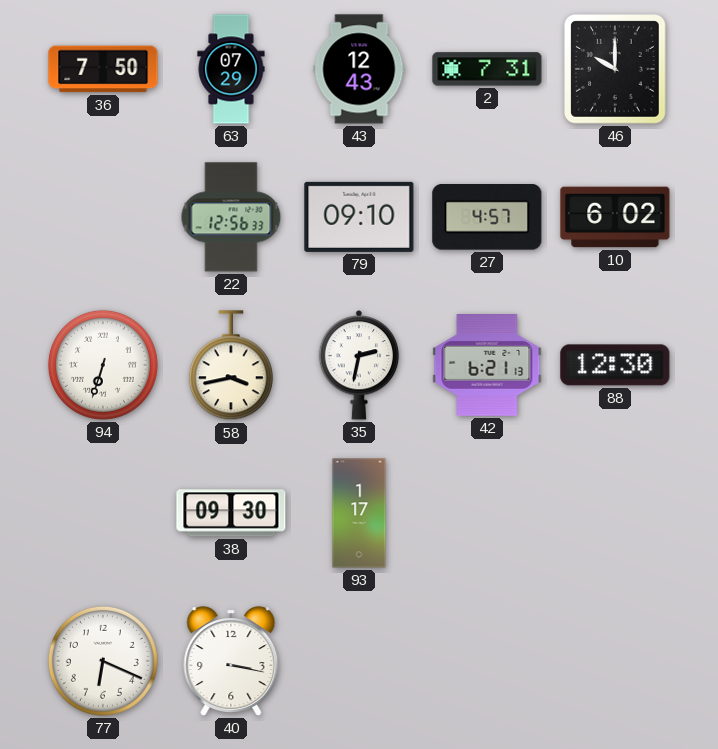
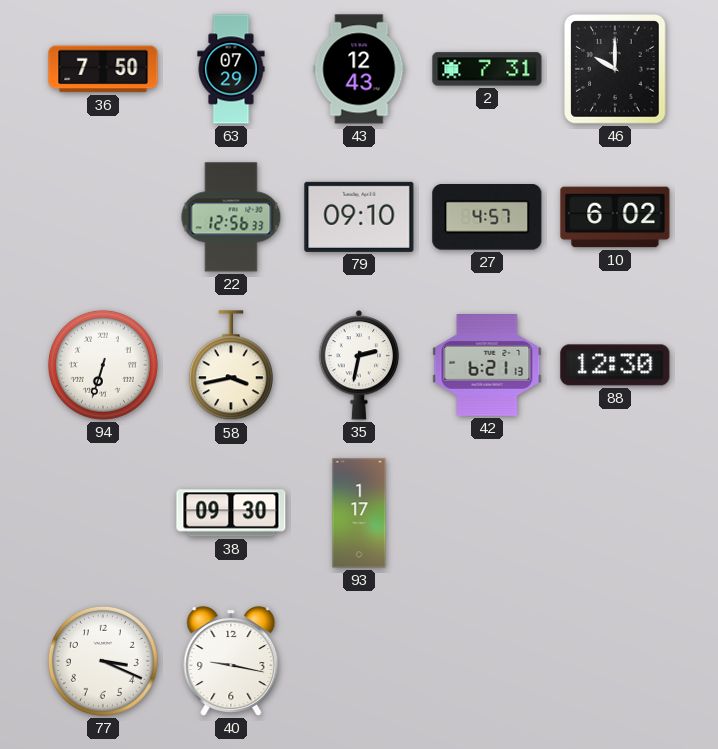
77: 6:19 -> 3:19 (103, 661)
40: 3:17 -> 9:17 (231, 661)
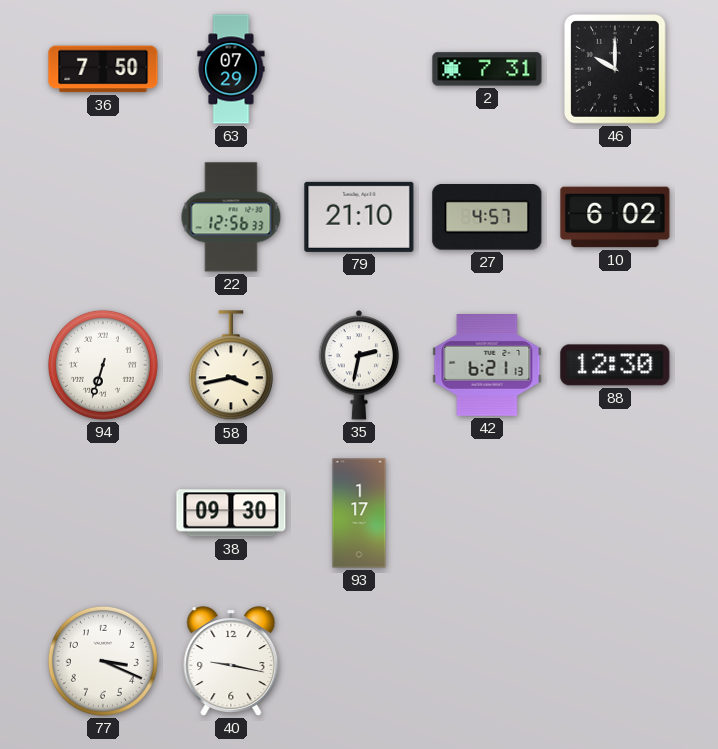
43: 12:43 -> none (359, 69)
79: 09:10 -> 21:10 (359, 217)
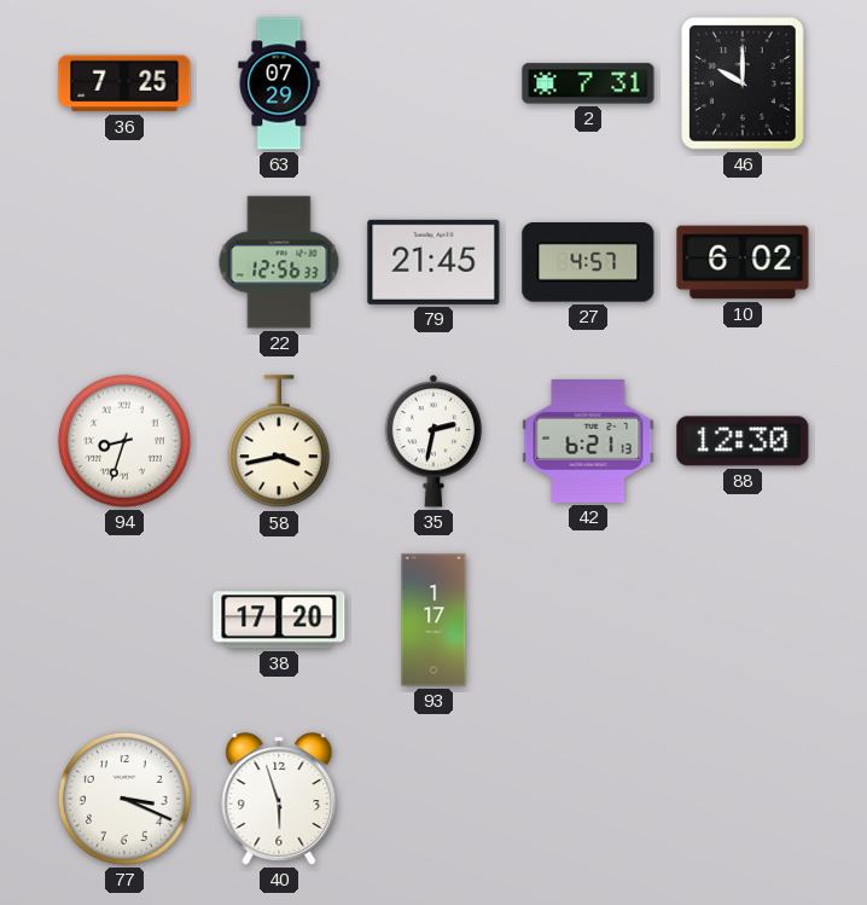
36: 7:50 -> 7:25 (124, 83)
79: 21:10 -> 21:45 (433, 262)
94: 6:33 -> 8:33 (124, 441)
38: 09:30 -> 17:20 (279, 620)
40: 9:17 -> 5:57 (279, 799)
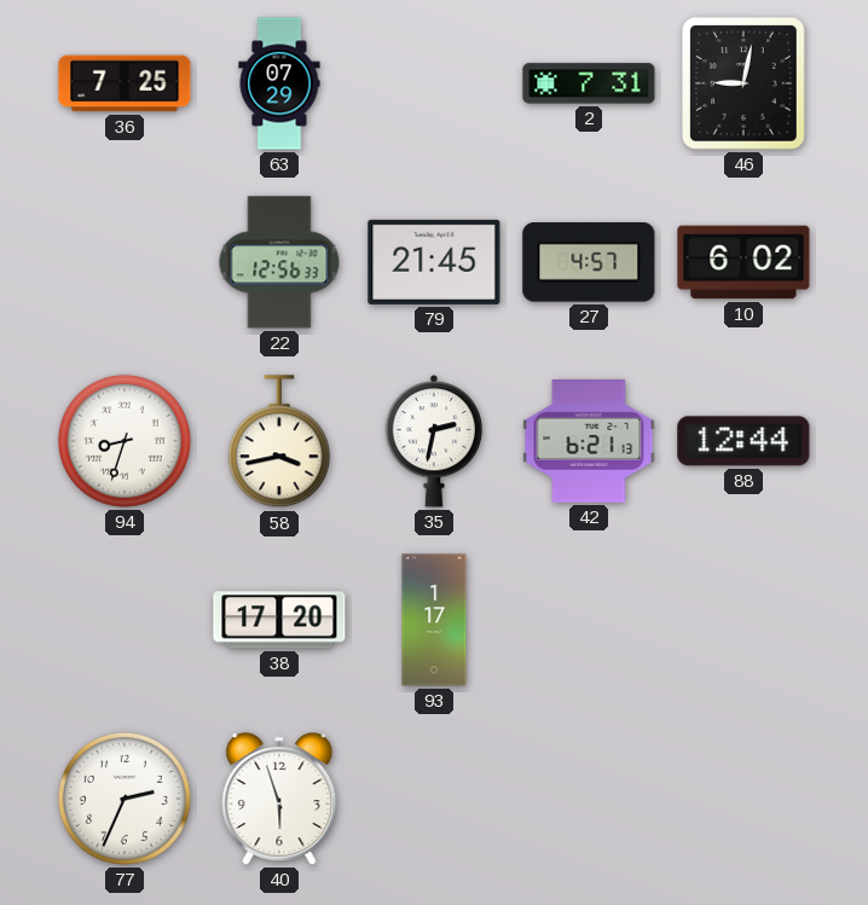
46: 10:00 -> 9:02 (745, 83)
88: 12:30 -> 12:44 (743, 441)
77: 3:19 -> 2:34 (125, 799)
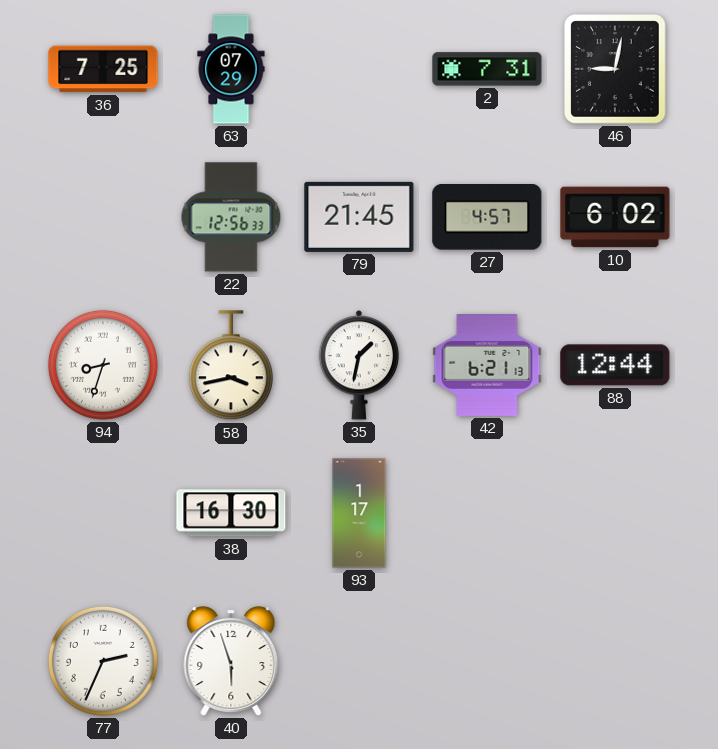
35: 2:32 -> 1:32 (359, 365)
38: 17:20 -> 16:30 (231, 513)
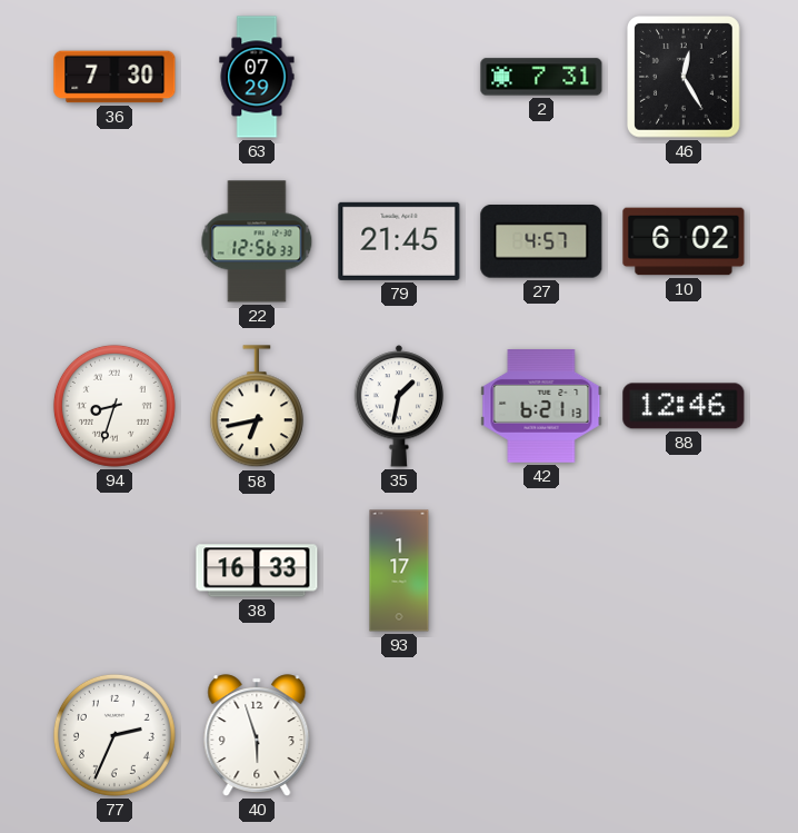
36: 7:25 -> 7:30 (114, 77)
46: 9:02 -> 12:25 (685, 77)
58: 3:43 -> 6:43 (257, 407)
88: 12:44 -> 12:46 (684, 406)
38: 16:30 -> 16:33 (257, 571)
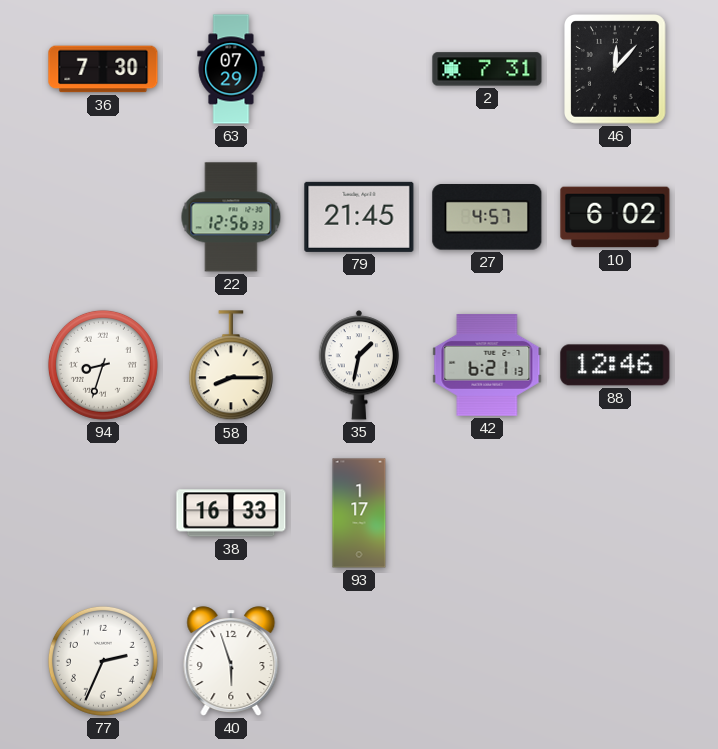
46: 12:25 -> 12:07 (616, 69)
58: 6:43 -> 8:15 (231, 366)
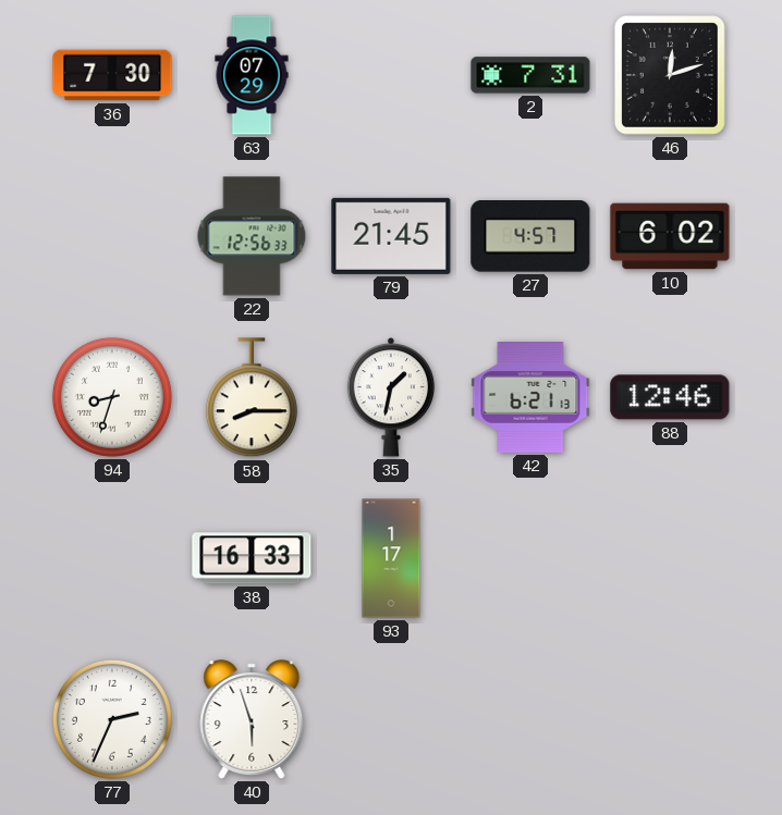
46: 12:07 -> 12:12 (671, 75)
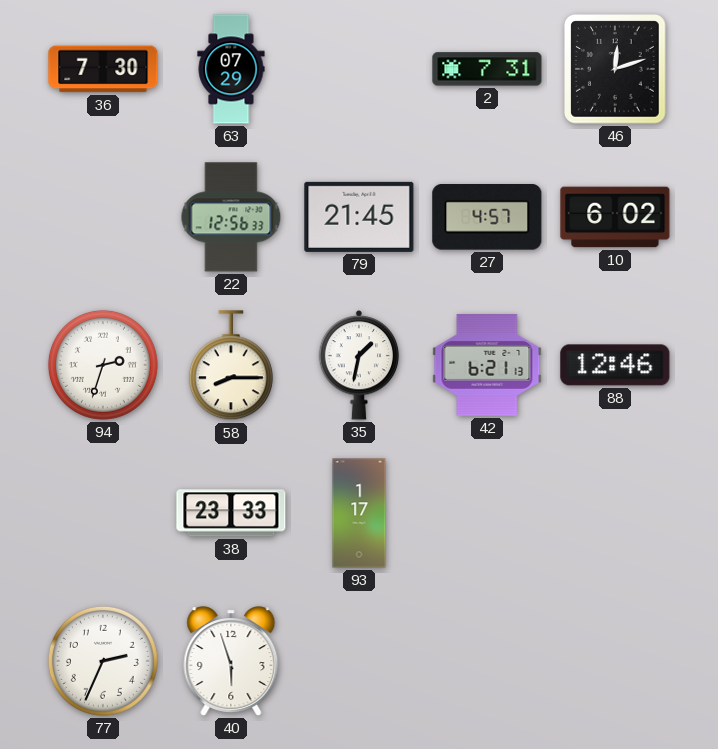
94: 8:33 -> 2:33 (103, 365)
38: 16:33 -> 23:33 (231, 513)
